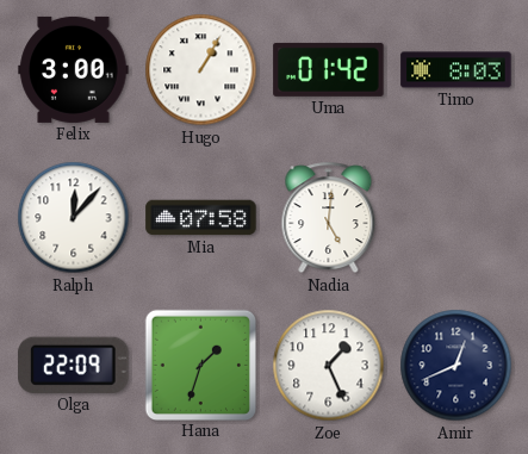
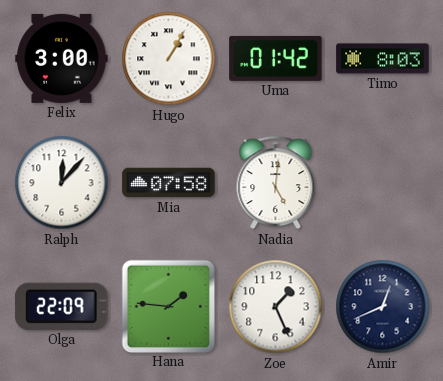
Hana: 1:33 -> 1:46 (168, 306)
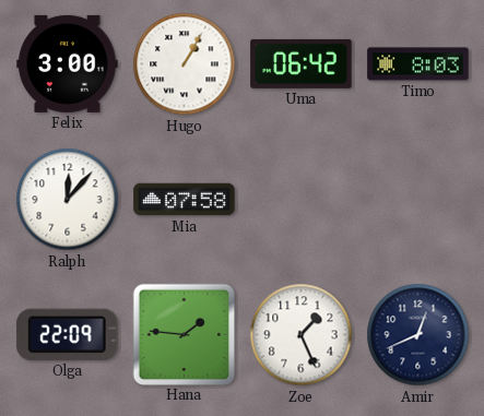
Uma: 01:42 -> 06:42 (302, 63)
Nadia: 5:01 -> none (276, 183)
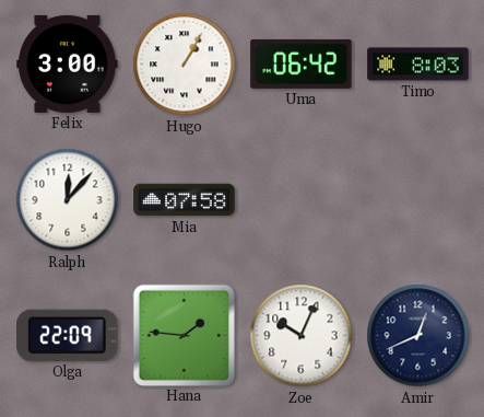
Zoe: 1:26 -> 10:04 (302, 336)
